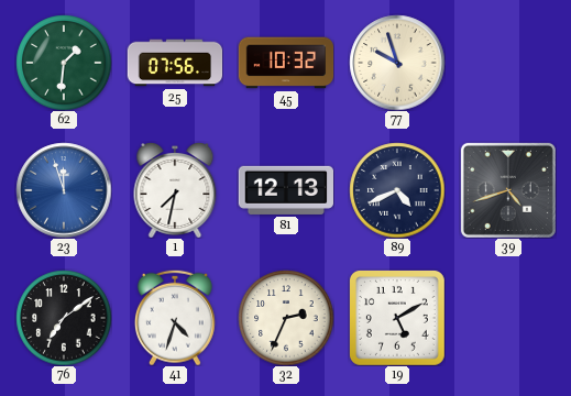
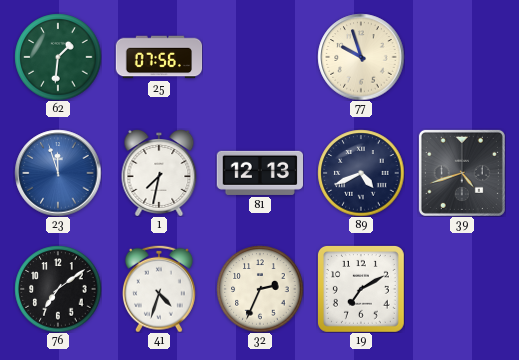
45: 10:32 -> none (286, 63)
19: 5:10 -> 7:10 (361, 289)
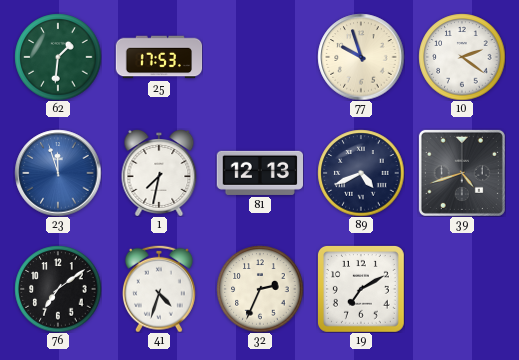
25: 07:56 -> 17:53 (159, 57)
10: none -> 2:21 (462, 57)
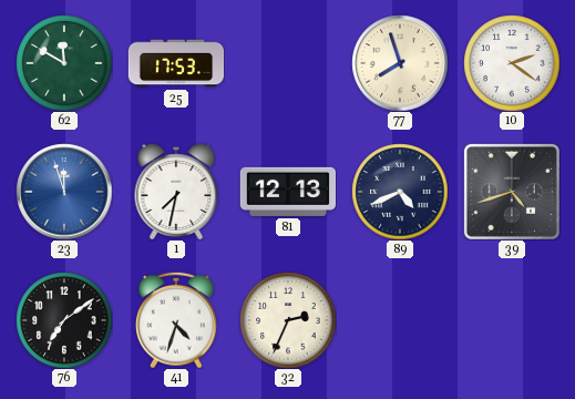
62: 1:31 -> 11:50 (64, 63)
77: 9:57 -> 7:57 (400, 63)
19: 7:10 -> none (361, 289)
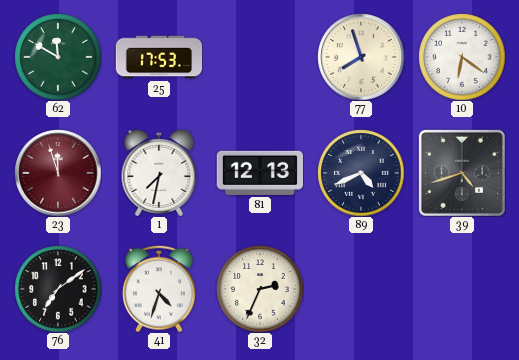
10: 2:21 -> 6:21 (462, 57)
23 dial: blue -> burgundy (58, 173)
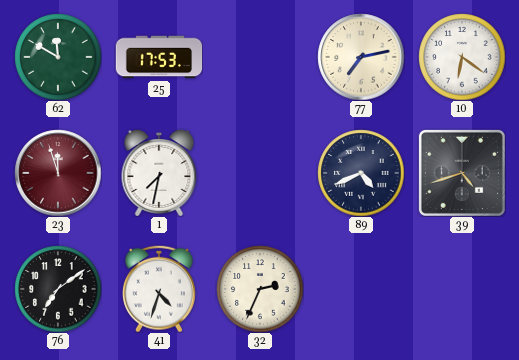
77: 7:57 -> 7:13 (361, 57)
81: 12:13 -> none (259, 173)
